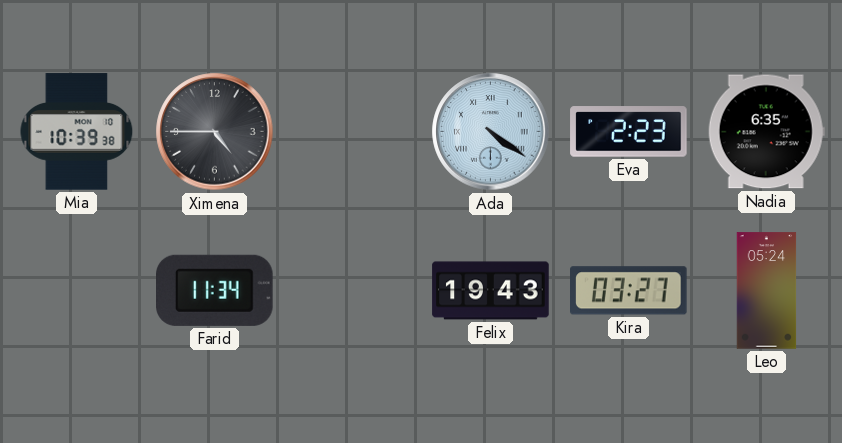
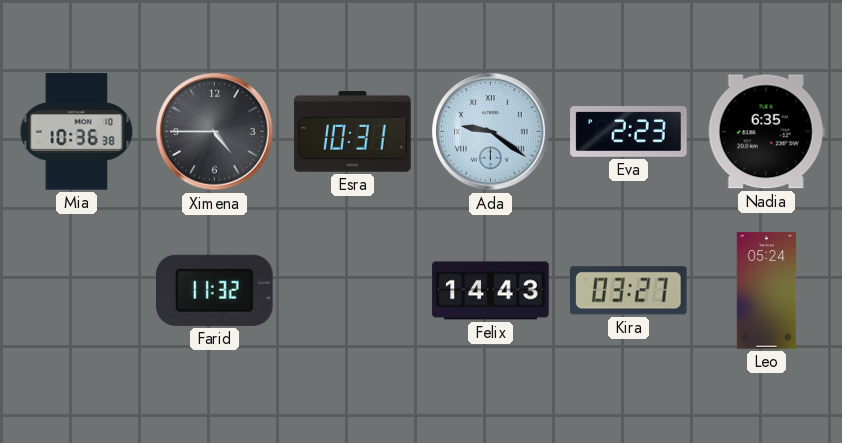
Mia: 10:39 -> 10:36 (77, 132)
Esra: none -> 10:31 (353, 132)
Ada: 4:21 -> 9:21 (491, 132)
Farid: 11:34 -> 11:32 (215, 290)
Felix: 19:43 -> 14:43 (491, 291)
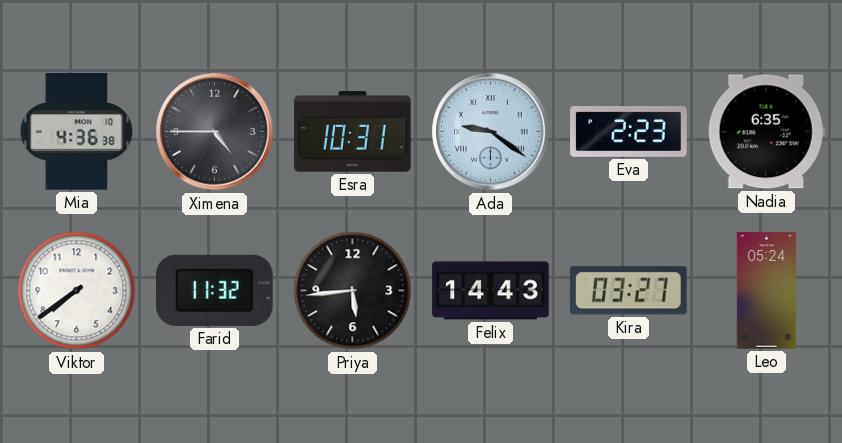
Mia: 10:36 -> 4:36 (77, 132)
Viktor: none -> 7:39 (77, 291)
Priya: none -> 5:44 (353, 291)
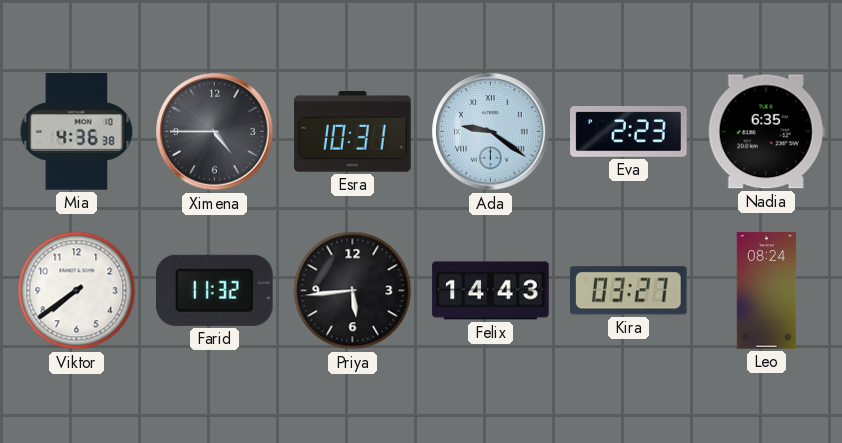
Leo: 05:24 -> 08:24 (767, 291)
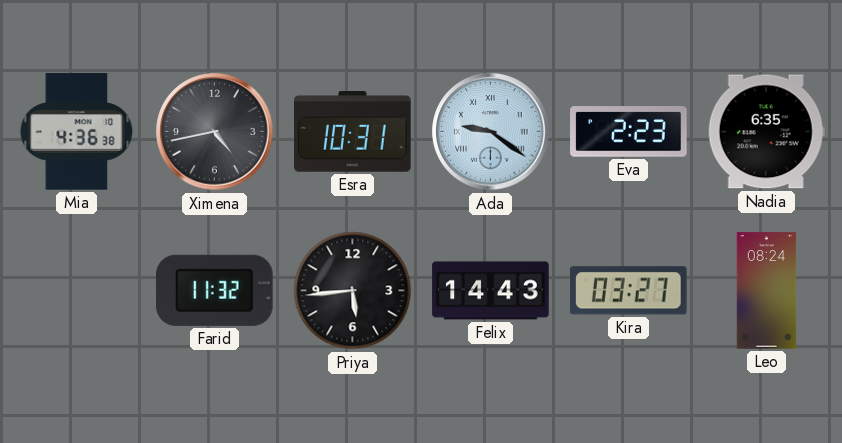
Ximena: 4:45 -> 4:43 (215, 132)
Viktor: 7:39 -> none (77, 291)
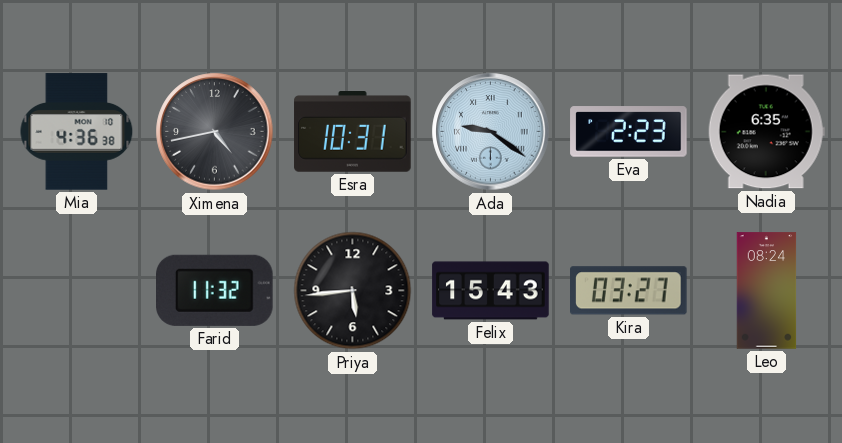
Felix: 14:43 -> 15:43 (491, 291)
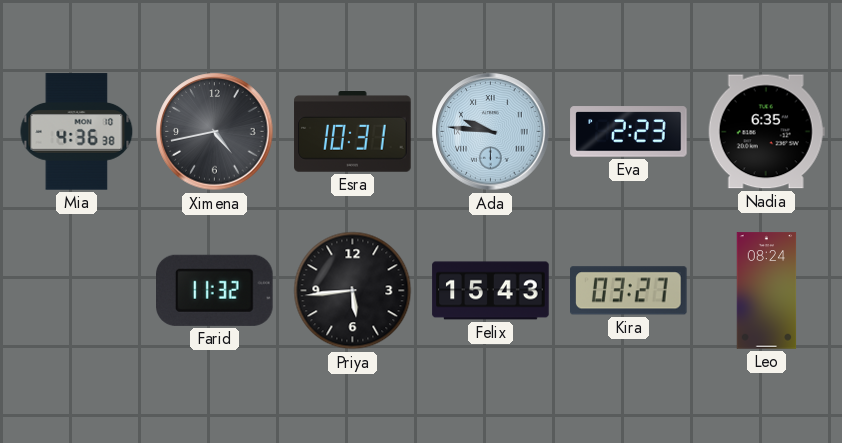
Ada: 9:21 -> 9:46 (491, 132)
